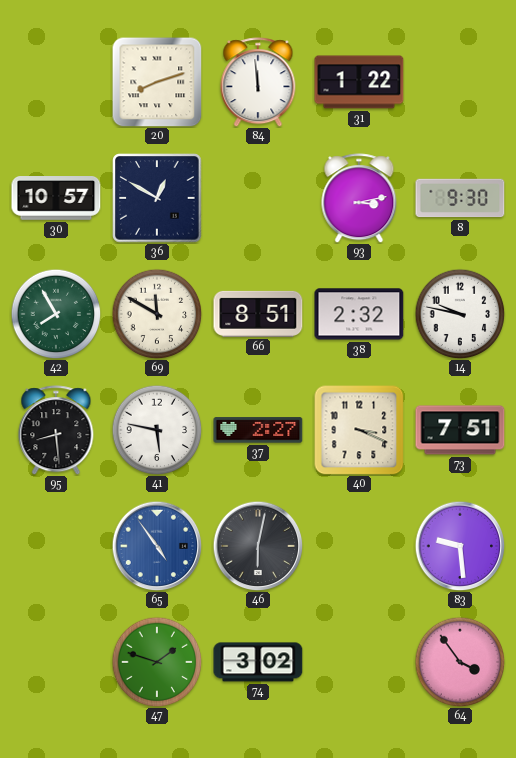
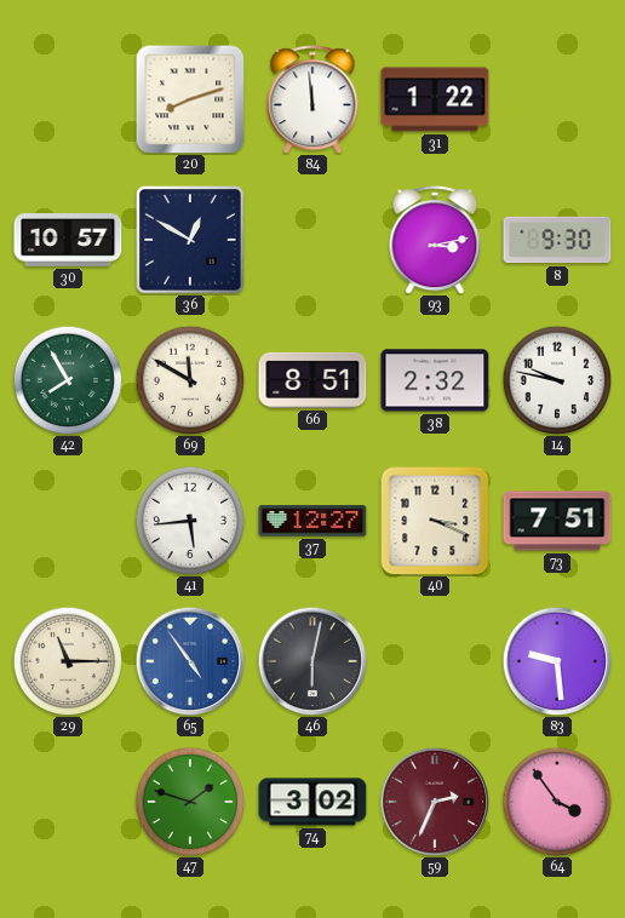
95: 8:29 -> none (56, 430)
41: 5:47 -> 5:44 (190, 521)
37: 2:27 -> 12:27 (312, 521)
29: none -> 11:15 (68, 661)
59: none -> 2:34 (435, 802)
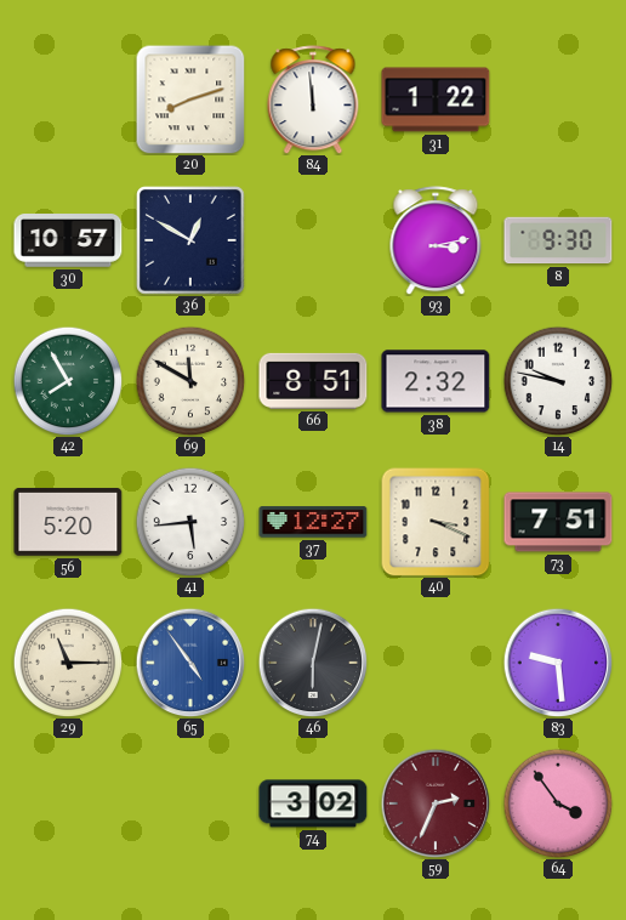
56: none -> 5:20 (68, 522)
47: 1:48 -> none (190, 802)
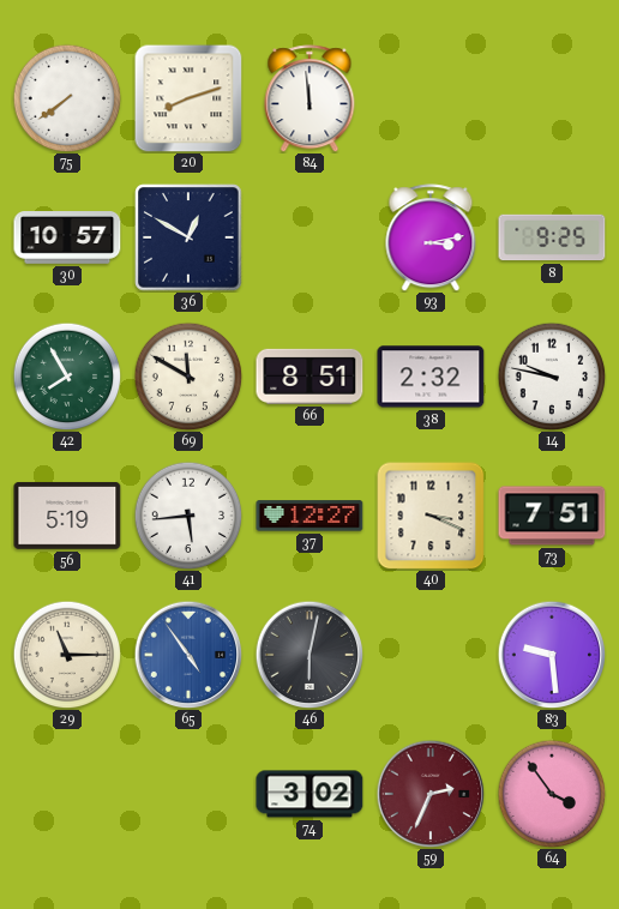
75: none -> 7:39 (67, 98)
31: 1:22 -> none (436, 100)
8: 9:30 -> 9:25 (552, 237)
56: 5:20 -> 5:19 (67, 516)
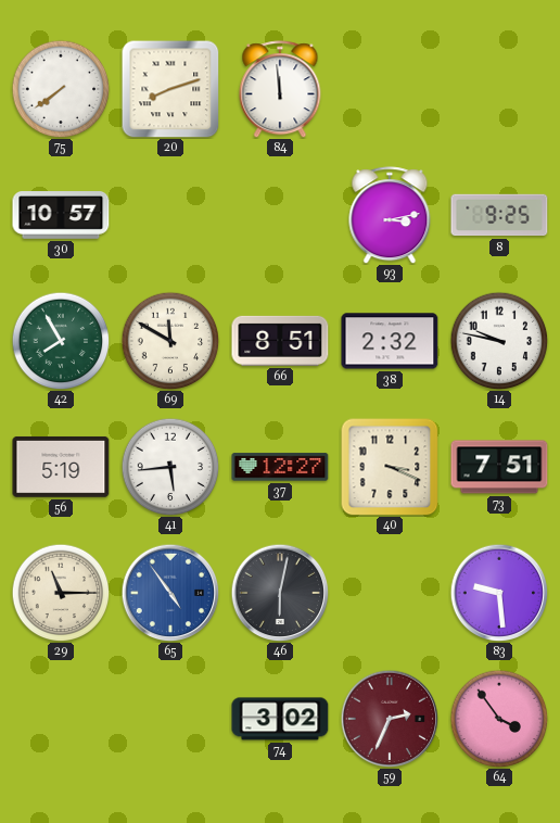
36: 12:50 -> none (188, 237)
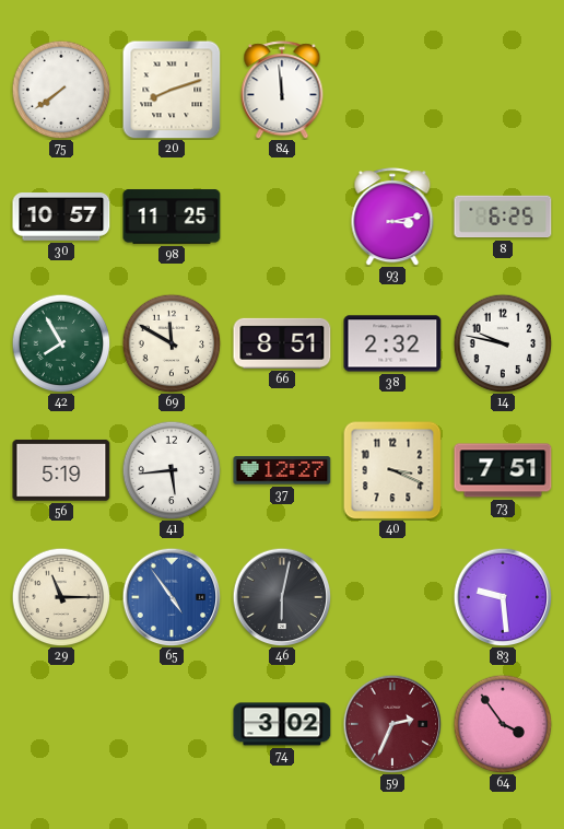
98: none -> 11:25 (172, 217)
8: 9:25 -> 6:25 (503, 217)
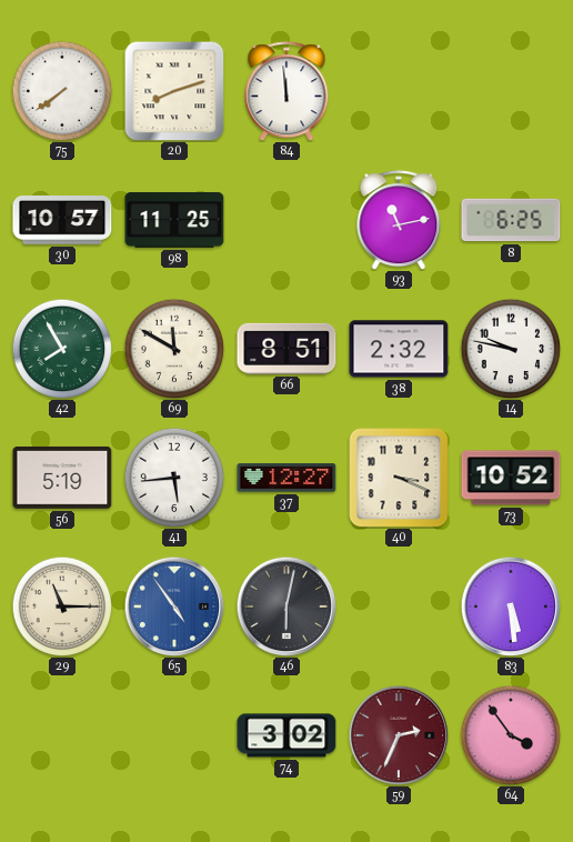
93: 3:13 -> 11:13 (399, 220)
73: 7:51 -> 10:52 (511, 478)
83: 9:29 -> 5:29 (511, 607)
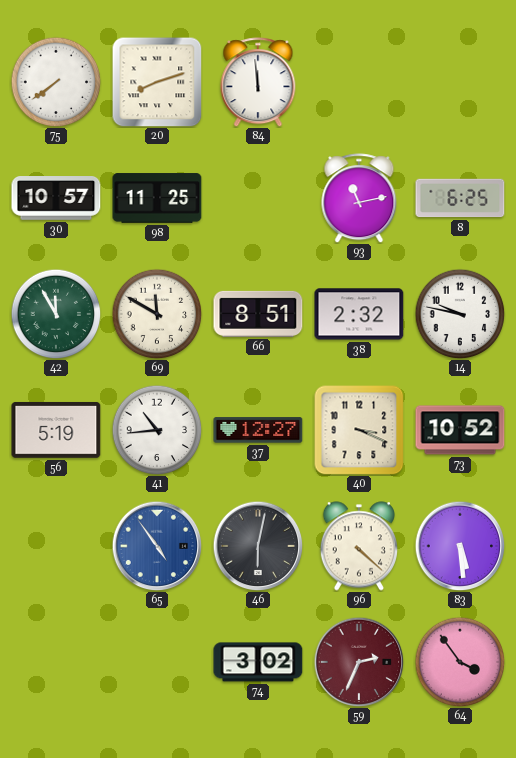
42: 7:55 -> 11:55 (56, 314)
41: 5:44 -> 10:44 (157, 430)
29: 11:15 -> none (62, 607)
96: none -> 4:22 (359, 546)
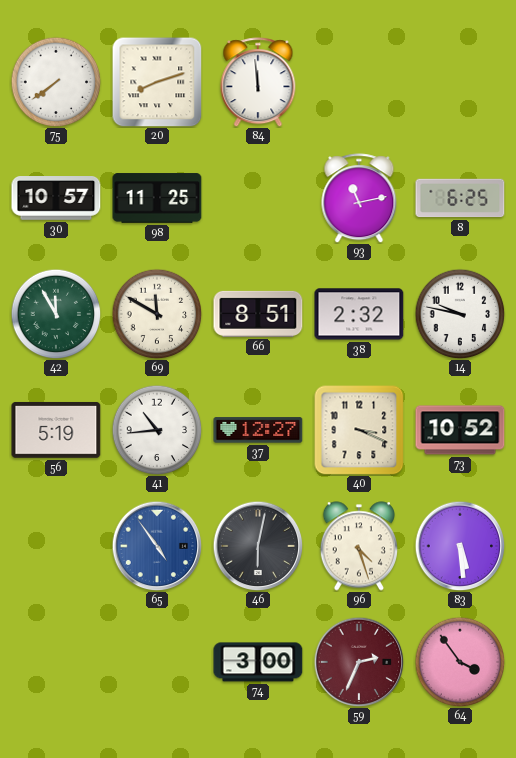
96: 4:22 -> 4:27 (359, 546)
74: 3:02 -> 3:00 (258, 662)
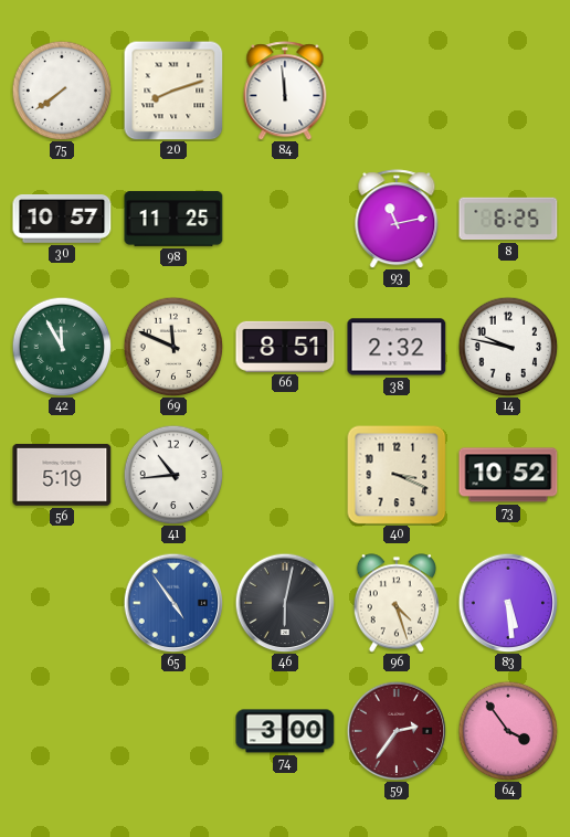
69: 11:50 -> 11:49 (173, 347)
37: 12:27 -> none (258, 430)
59: 2:34 -> 2:36 (397, 731)
